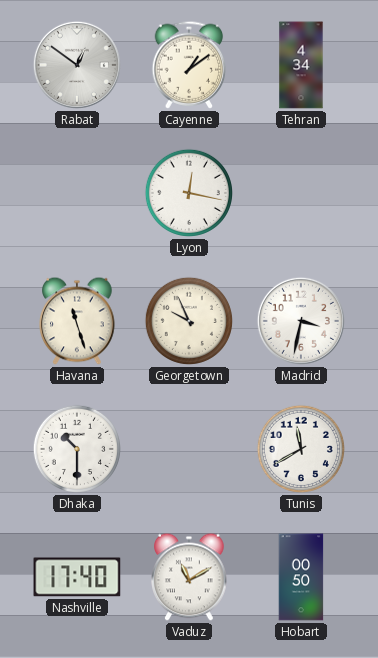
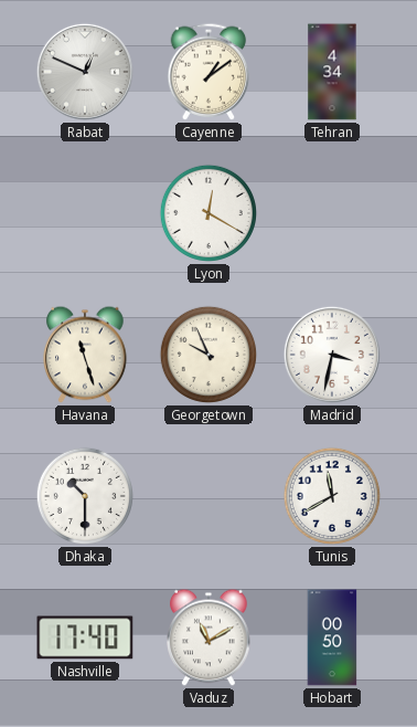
Rabat: 12:51 -> 12:49 (85, 72)
Lyon: 12:17 -> 12:20 (209, 213)
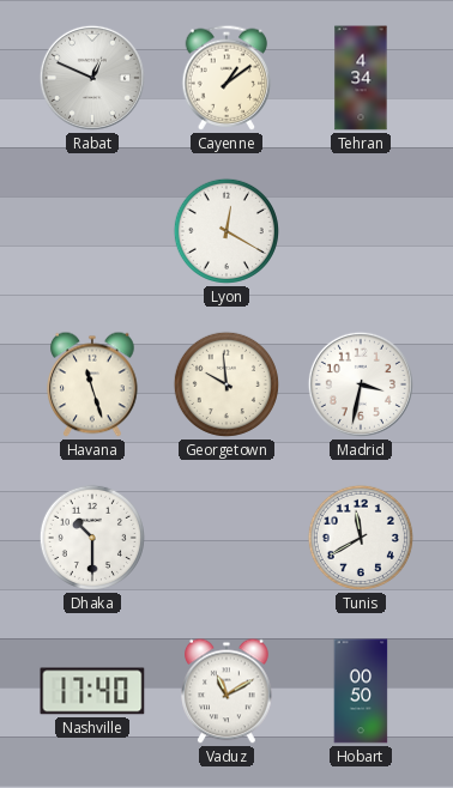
Georgetown: 9:56 -> 9:59 (226, 384)
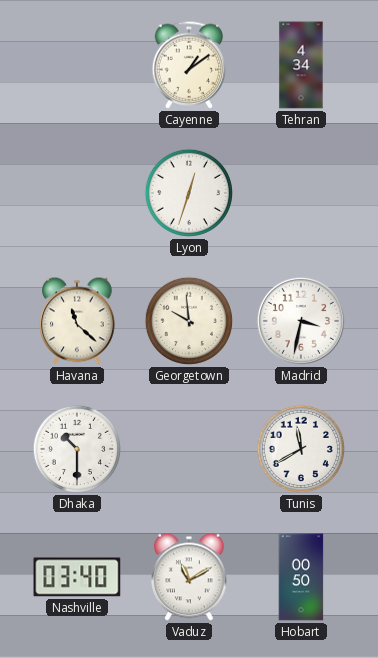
Rabat: 12:49 -> none (92, 78)
Lyon: 12:20 -> 12:33 (189, 193)
Havana: 11:27 -> 11:22 (77, 321)
Nashville: 17:40 -> 03:40 (77, 577)
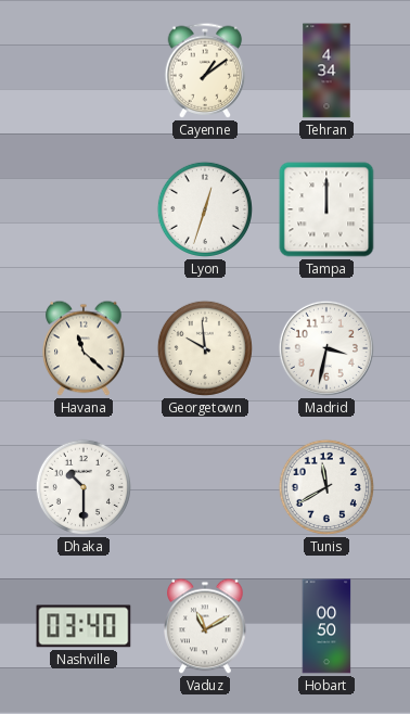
Tampa: none -> 12:00 (326, 209)
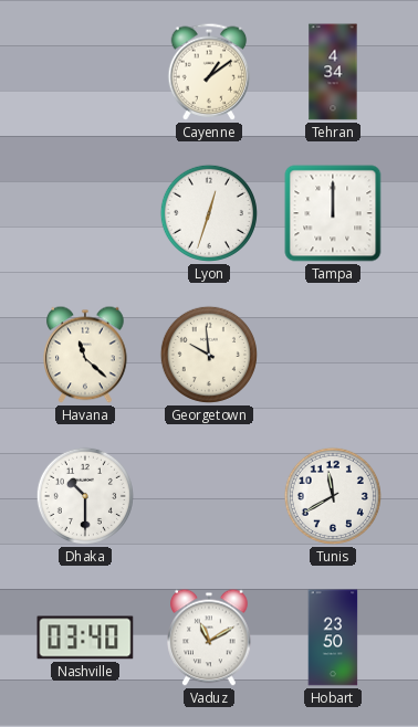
Madrid: 3:32 -> none (326, 348)
Hobart: 00:50 -> 23:50 (333, 638)
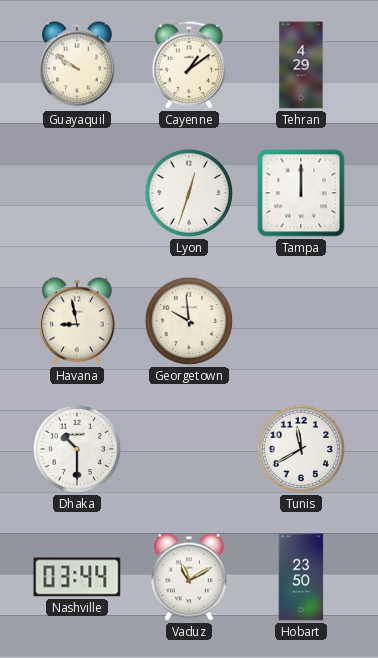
Guayaquil: none -> 9:51 (77, 65)
Tehran: 4:34 -> 4:29 (301, 65)
Havana: 11:22 -> 8:58 (77, 321)
Nashville: 03:40 -> 03:44 (77, 577)
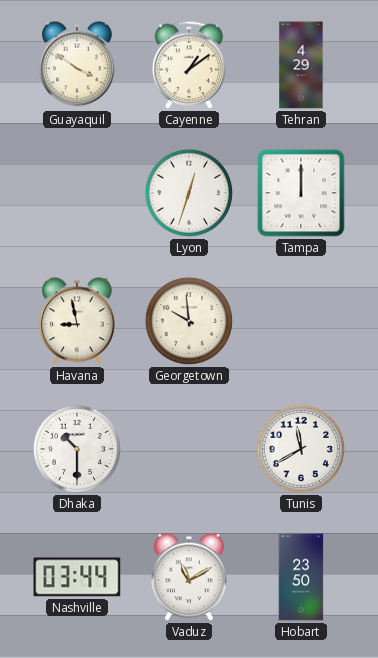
Guayaquil: 9:51 -> 3:51 (77, 65)
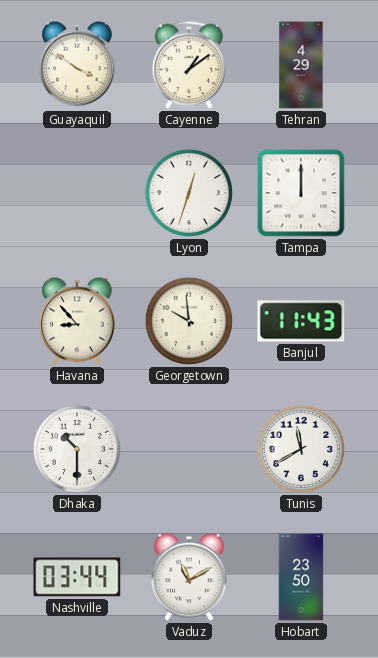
Havana: 8:58 -> 8:53 (77, 321)
Banjul: none -> 11:43 (301, 321)
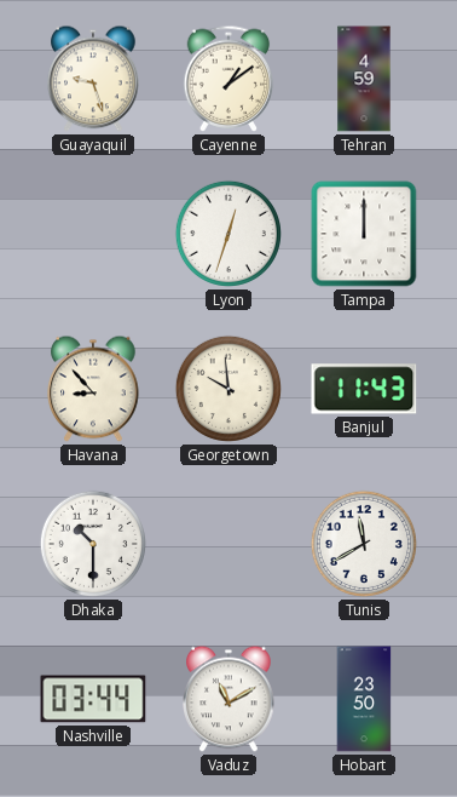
Guayaquil: 3:51 -> 9:27 (93, 79)
Tehran: 4:29 -> 4:59 (364, 79)
